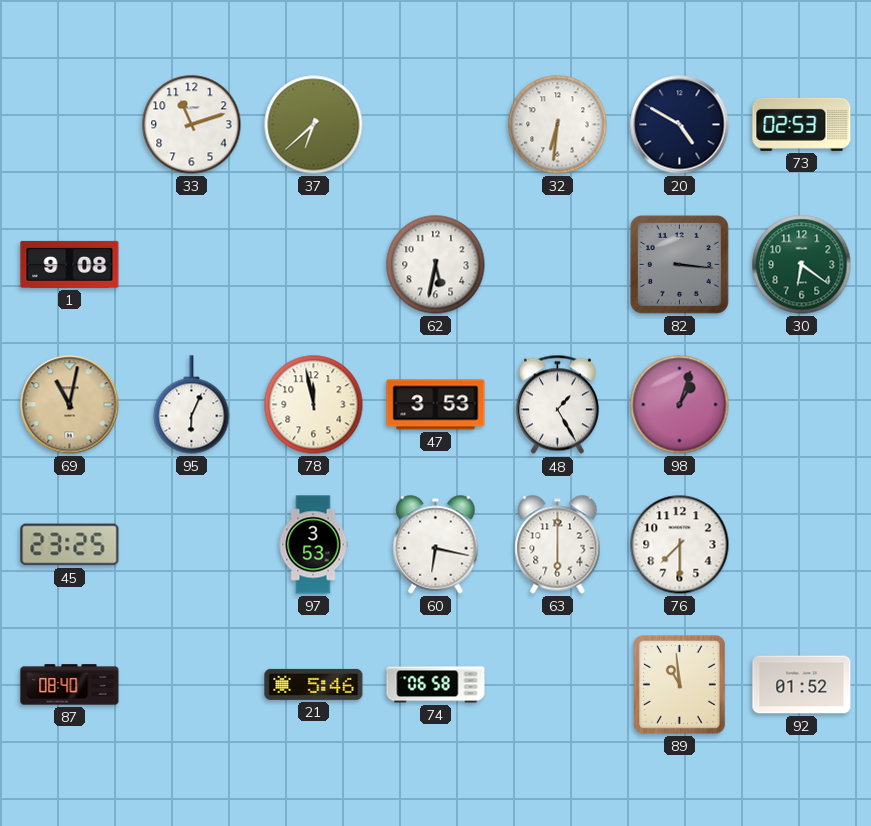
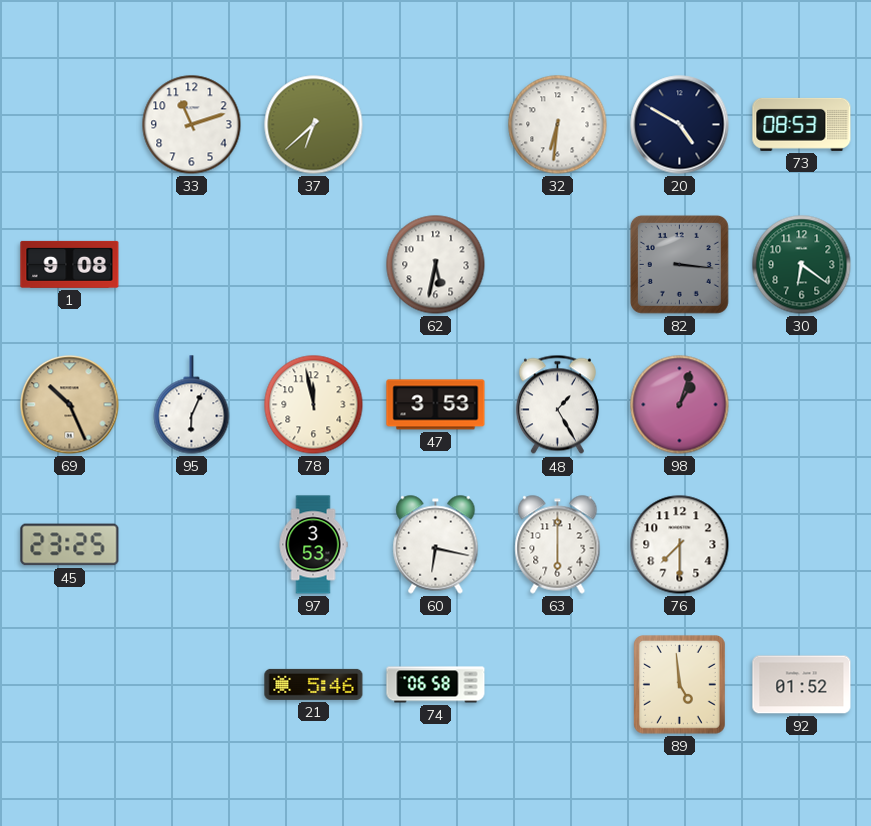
73: 02:53 -> 08:53 (802, 124)
69: 11:02 -> 10:26 (70, 405)
87: 08:40 -> none (70, 685)
89: 10:59 -> 4:59 (679, 685)
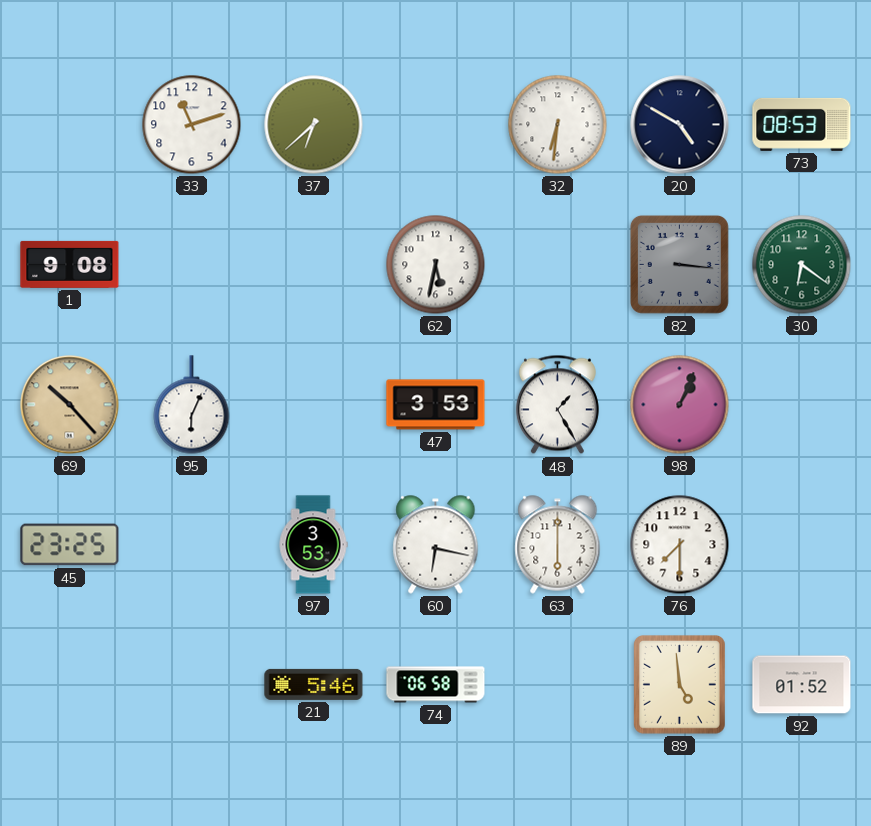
69: 10:26 -> 10:23 (70, 405)
78: 11:58 -> none (314, 405)
98: 1:03 -> 1:04 (680, 405)
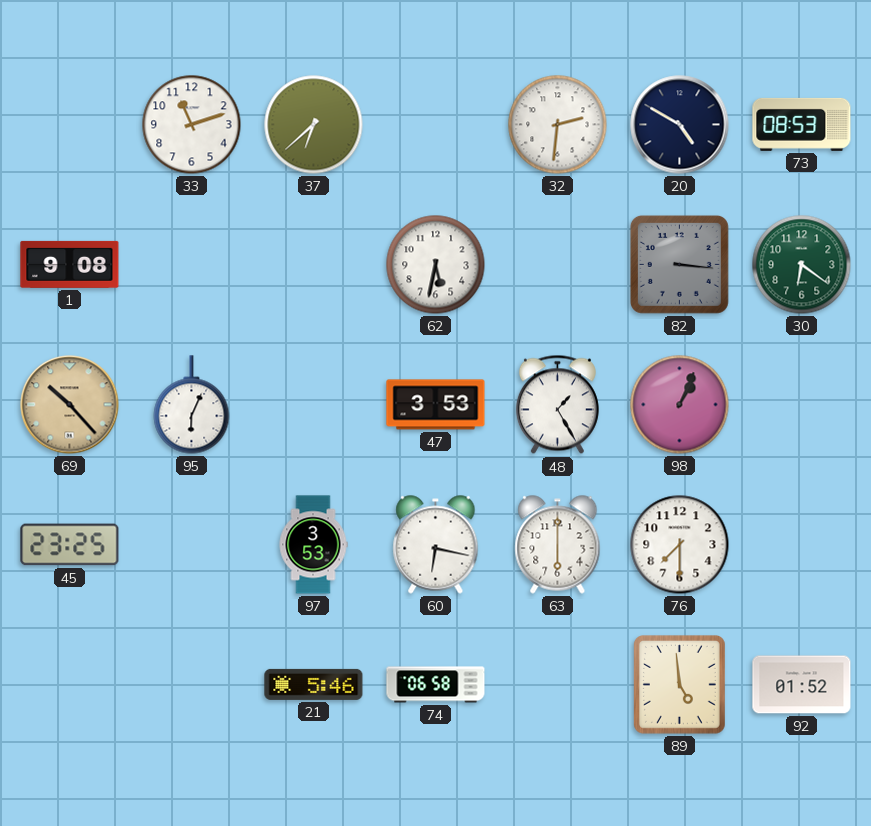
32: 6:31 -> 2:31 (558, 125)
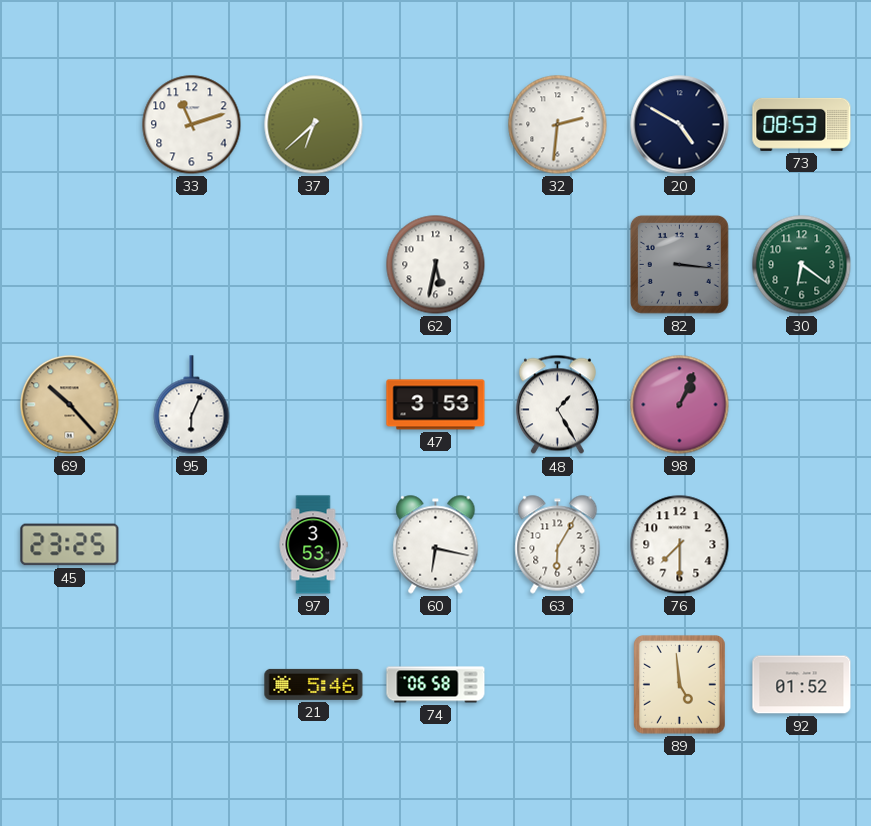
1: 9:08 -> none (70, 264)
63: 6:00 -> 6:05 (558, 545)
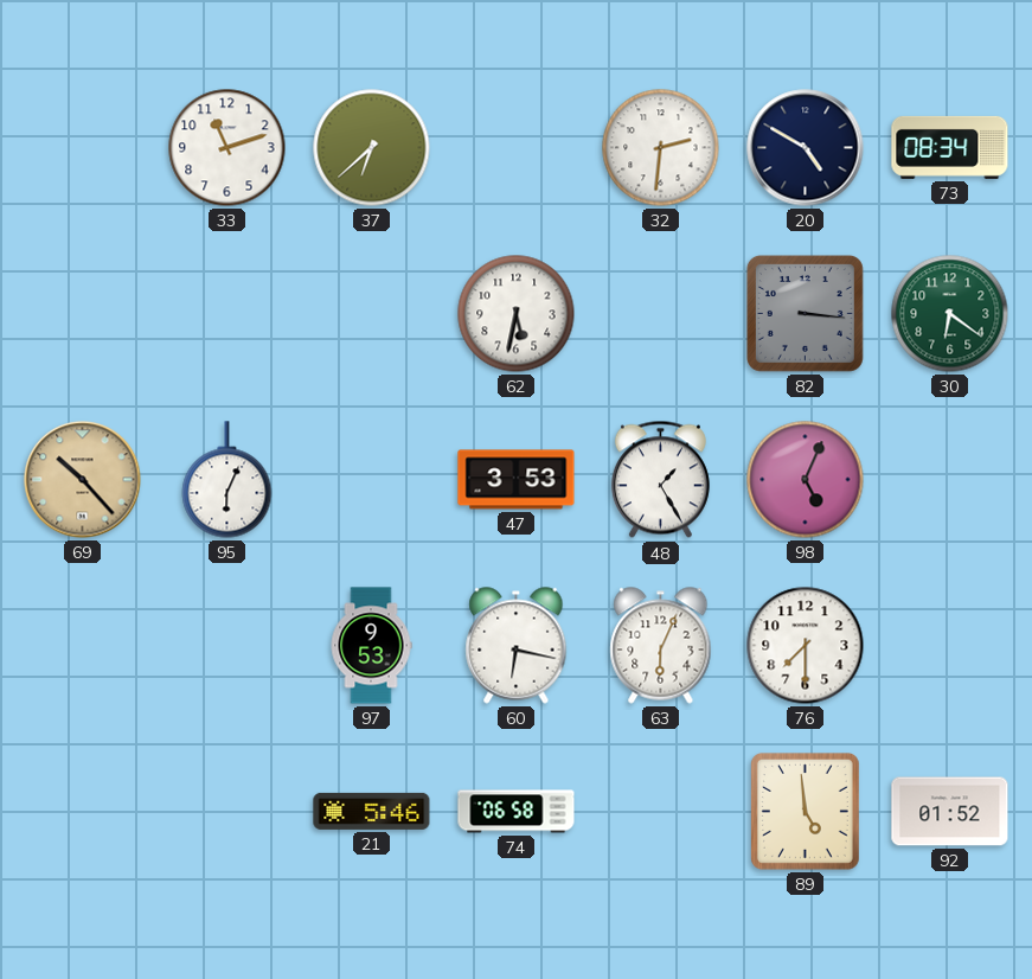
73: 08:53 -> 08:34 (950, 147)
98: 1:04 -> 5:04 (806, 480)
45: 23:25 -> none (70, 545)
97: 3:53 -> 9:53 (371, 646)
63: 6:05 -> 6:04 (661, 646)
